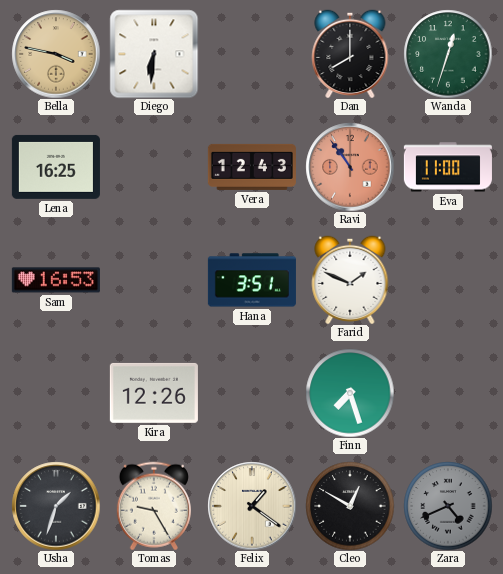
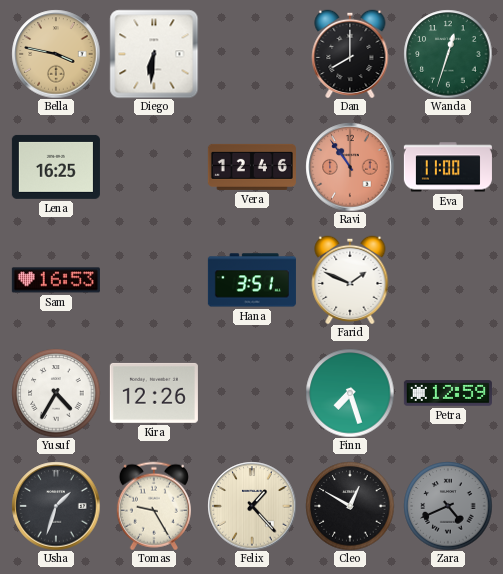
Vera: 12:43 -> 12:46 (252, 167)
Yusuf: none -> 4:35 (56, 393)
Petra: none -> 12:59 (448, 393)
Felix: 1:21 -> 1:23 (252, 506)
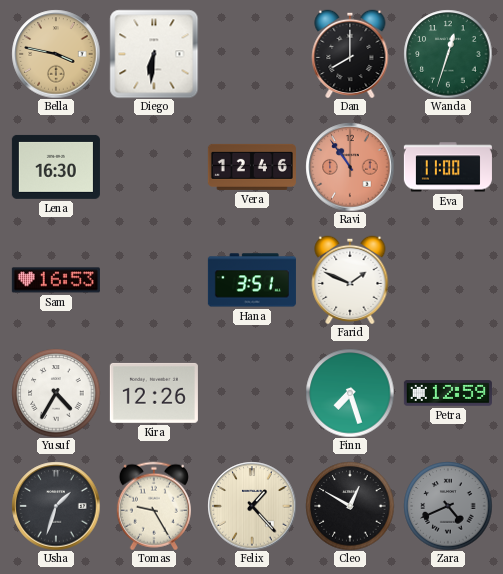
Lena: 16:25 -> 16:30 (56, 167)
